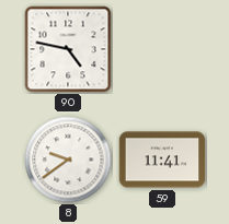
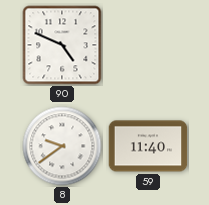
90: 4:47 -> 4:49 (62, 45)
59: 11:41 -> 11:40 (148, 146)
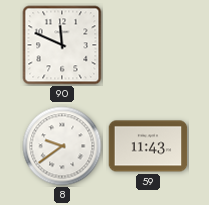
90: 4:49 -> 11:49 (62, 45)
59: 11:40 -> 11:43 (148, 146)
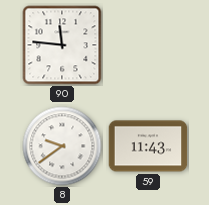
90: 11:49 -> 11:46 (62, 45)
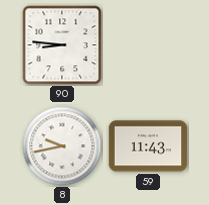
90: 11:46 -> 8:46 (62, 45)
8: 9:39 -> 9:43 (62, 146)
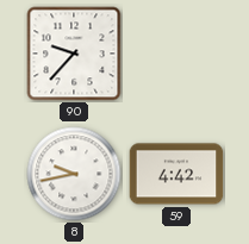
90: 8:46 -> 9:37 (74, 54)
59: 11:43 -> 4:42 (176, 174)
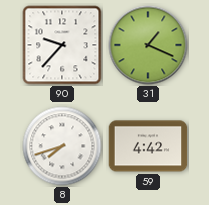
31: none -> 1:19 (148, 45)
8: 9:43 -> 7:42 (62, 146)
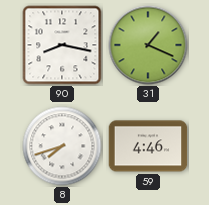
90: 9:37 -> 8:17 (62, 45)
59: 4:42 -> 4:46 (148, 146)
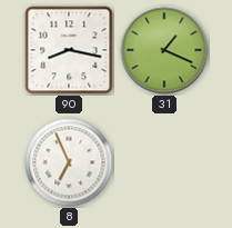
8: 7:42 -> 6:56 (69, 162)
59: 4:46 -> none (148, 146)
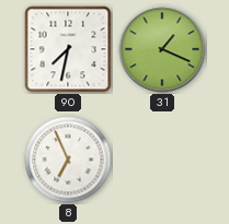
90: 8:17 -> 7:32 (68, 49)
